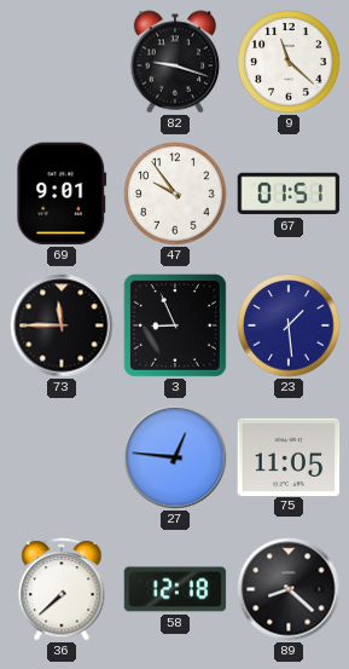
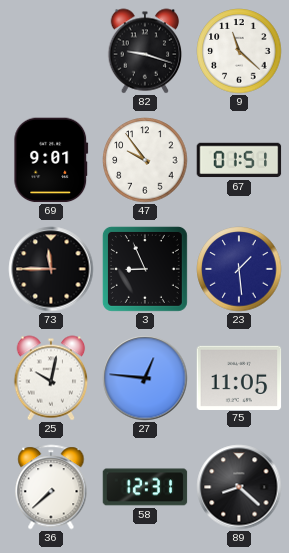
25: none -> 10:02 (51, 378)
58: 12:18 -> 12:31 (145, 487)
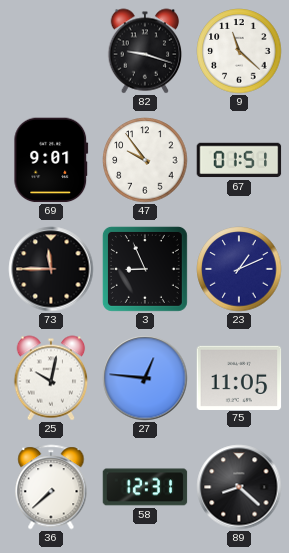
23: 1:29 -> 1:11 (239, 269)
